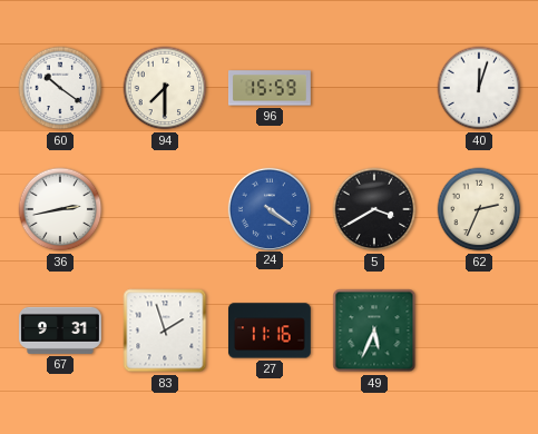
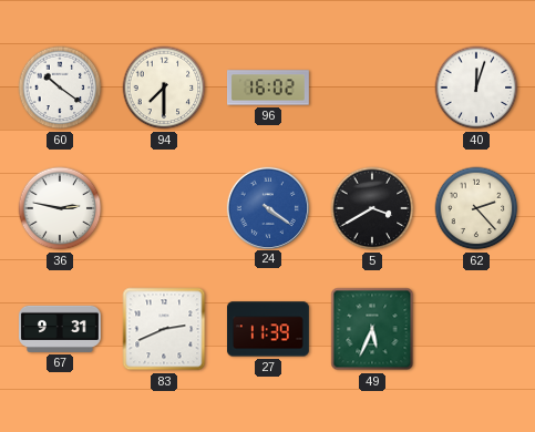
96: 15:59 -> 16:02 (268, 88)
36: 2:43 -> 2:47 (60, 208)
62: 2:34 -> 2:23 (476, 208)
83: 1:57 -> 2:41 (164, 329)
27: 11:16 -> 11:39 (268, 329)
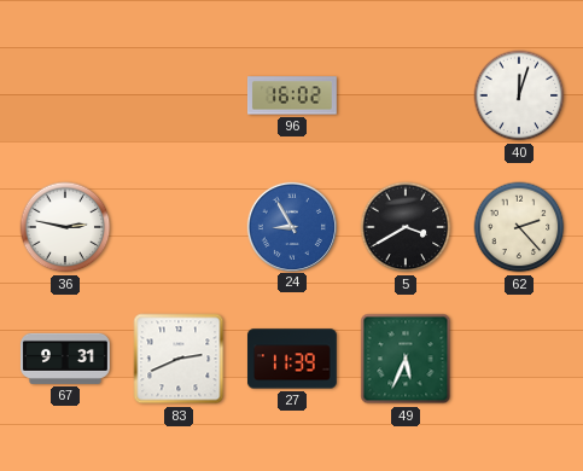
60: 10:21 -> none (60, 88)
94: 7:30 -> none (164, 88)
24: 4:21 -> 8:55 (291, 226)
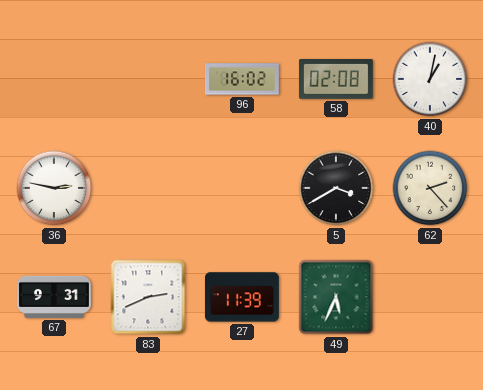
58: none -> 02:08 (336, 79)
40: 12:03 -> 1:02 (430, 79)
24: 8:55 -> none (291, 226)
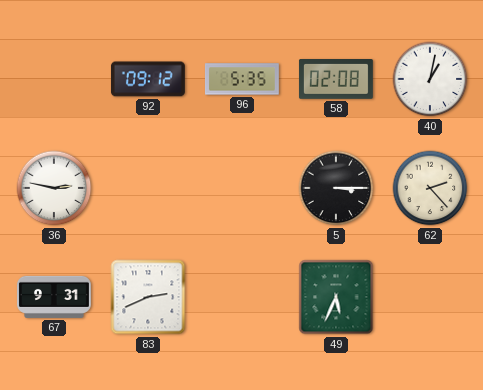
92: none -> 09:12 (148, 79)
96: 16:02 -> 5:35 (242, 79)
5: 3:40 -> 3:15 (336, 188)
27: 11:39 -> none (242, 297)
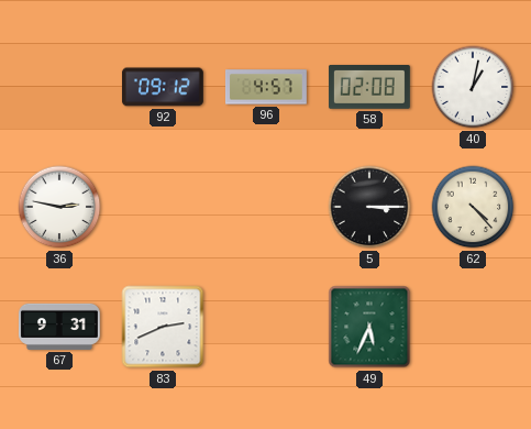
96: 5:35 -> 4:57 (266, 87)
62: 2:23 -> 4:23 (473, 207)
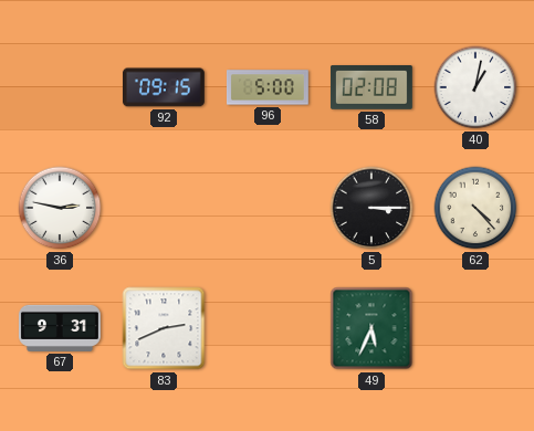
92: 09:12 -> 09:15 (164, 87)
96: 4:57 -> 5:00 (268, 87)
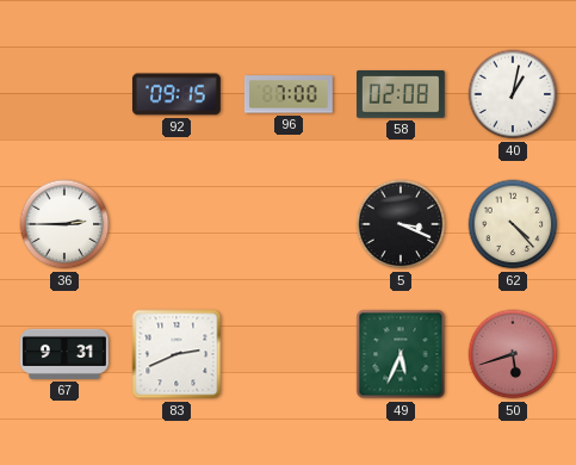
96: 5:00 -> 7:00 (289, 94)
36: 2:47 -> 2:45 (64, 224)
5: 3:15 -> 3:19 (401, 224)
50: none -> 5:42 (513, 354)
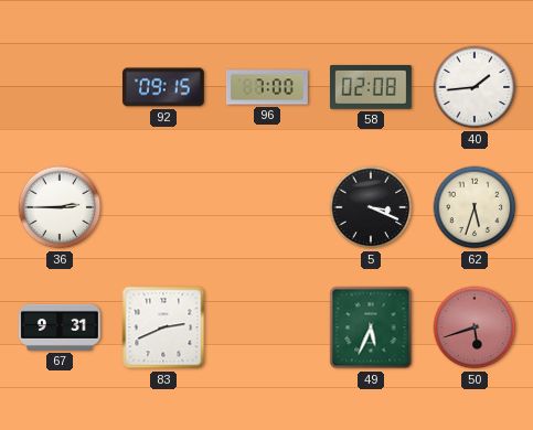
40: 1:02 -> 1:44 (475, 87)
62: 4:23 -> 5:33 (475, 207)
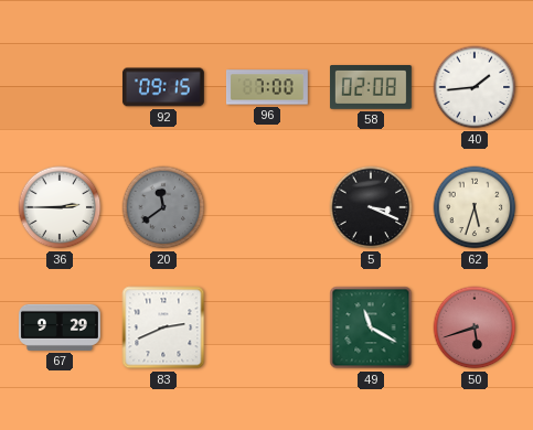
20: none -> 11:39 (163, 207)
67: 9:31 -> 9:29 (60, 327)
49: 5:34 -> 11:20 (371, 327)
